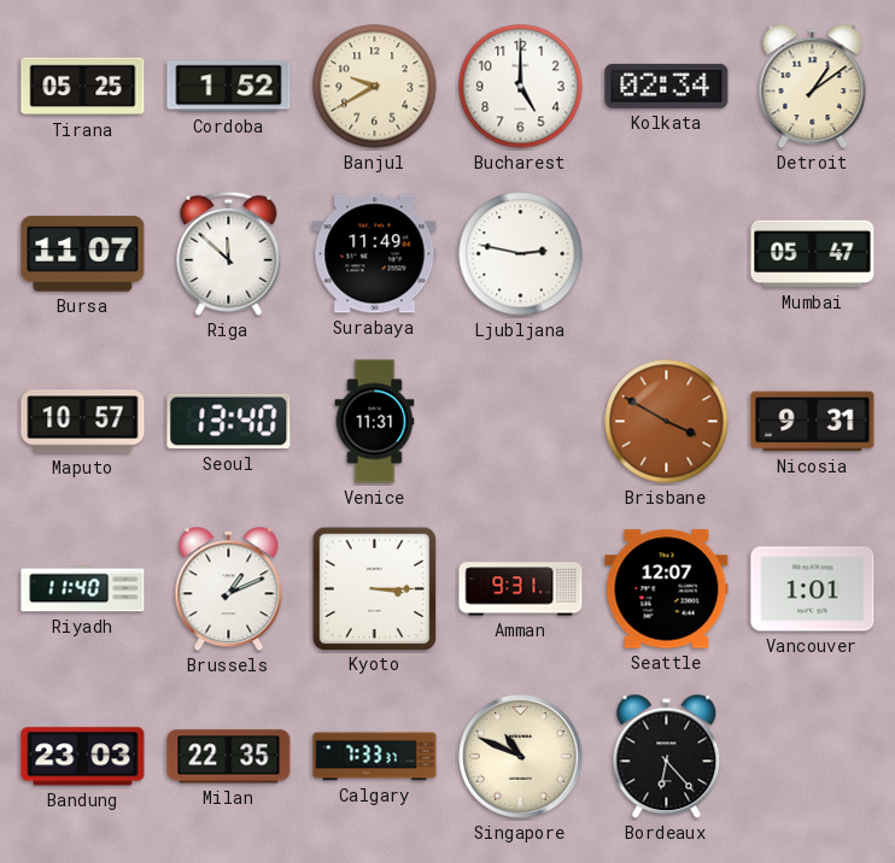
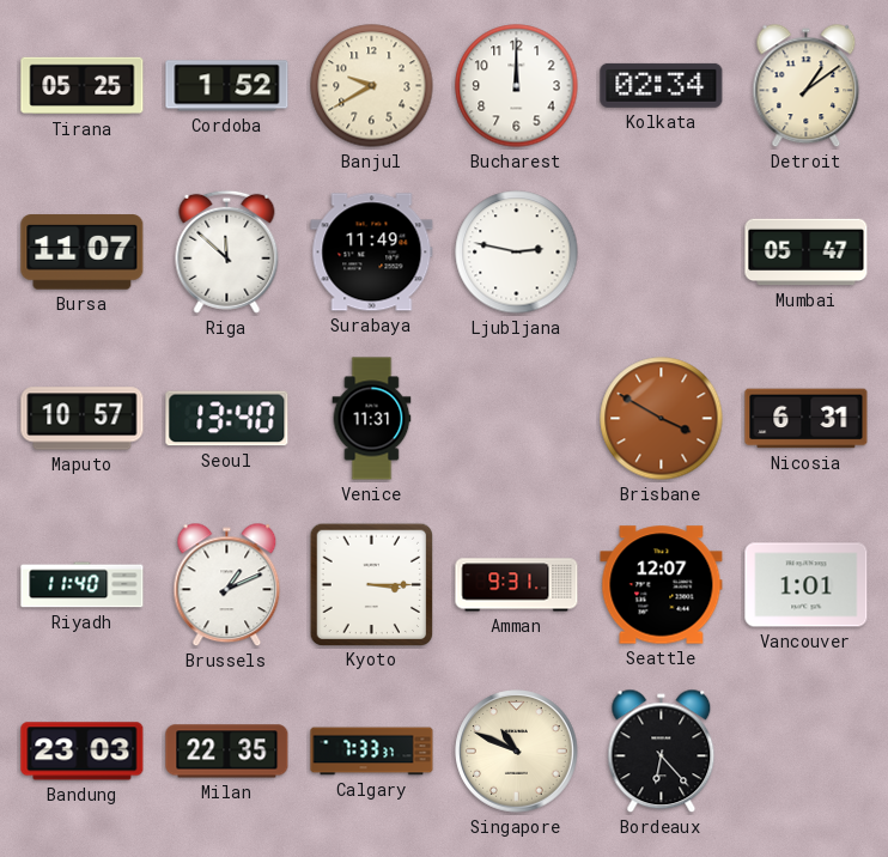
Bucharest: 5:00 -> 12:00 (517, 86)
Nicosia: 9:31 -> 6:31 (807, 419)
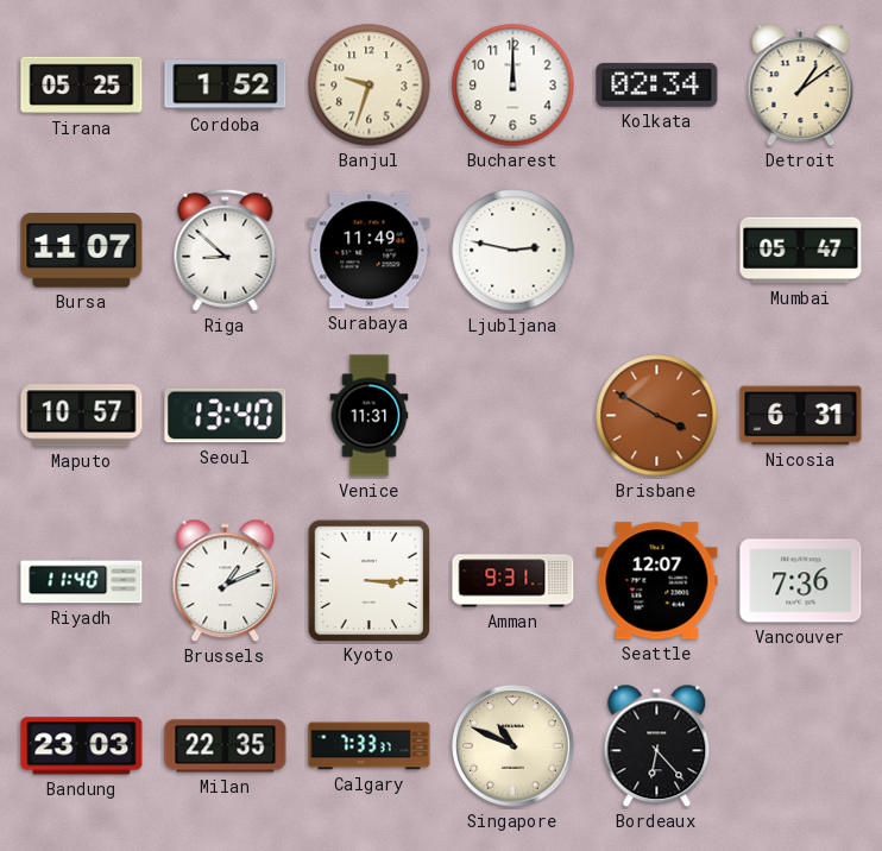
Banjul: 9:40 -> 9:33 (370, 86)
Riga: 11:52 -> 8:52 (226, 250)
Vancouver: 1:01 -> 7:36 (801, 581)
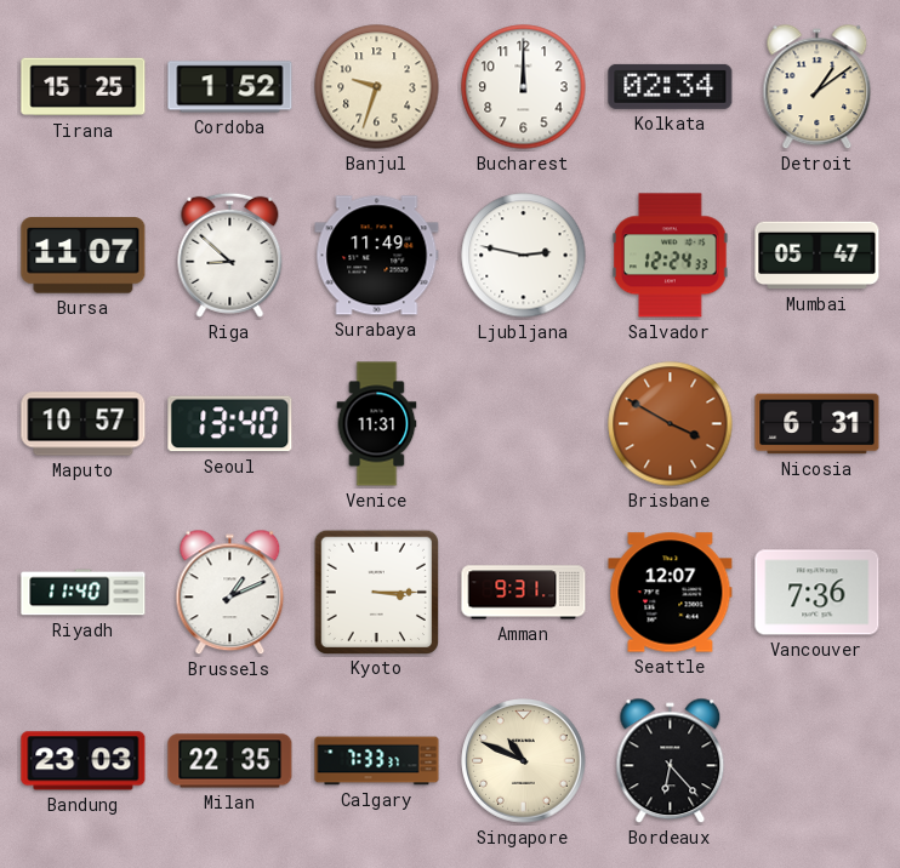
Tirana: 05:25 -> 15:25 (84, 87)
Salvador: none -> 12:24 (671, 256)
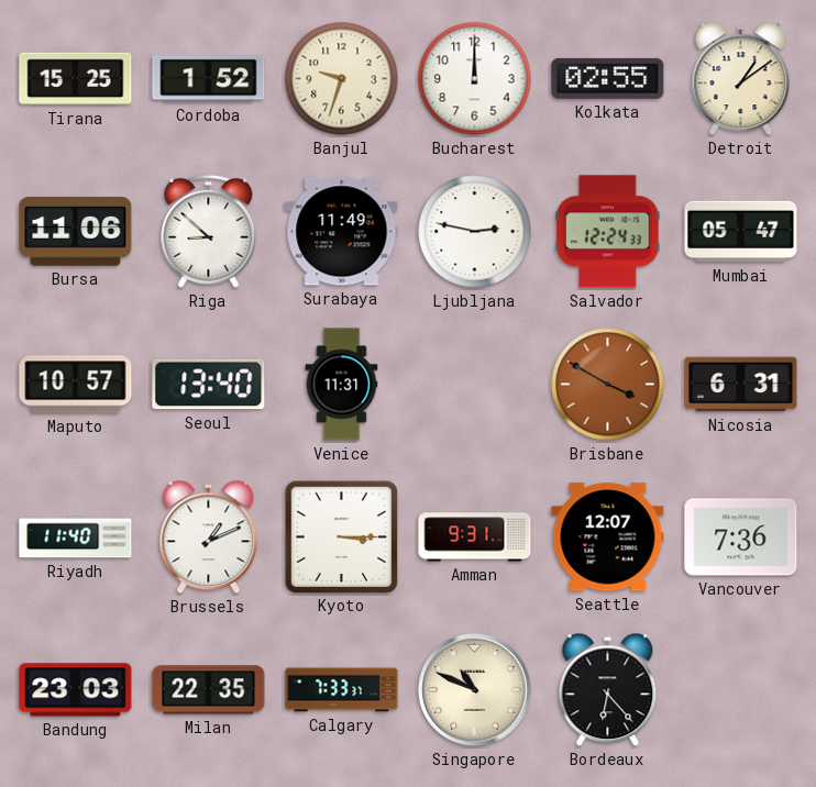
Kolkata: 02:34 -> 02:55 (608, 78)
Bursa: 11:07 -> 11:06 (76, 232)
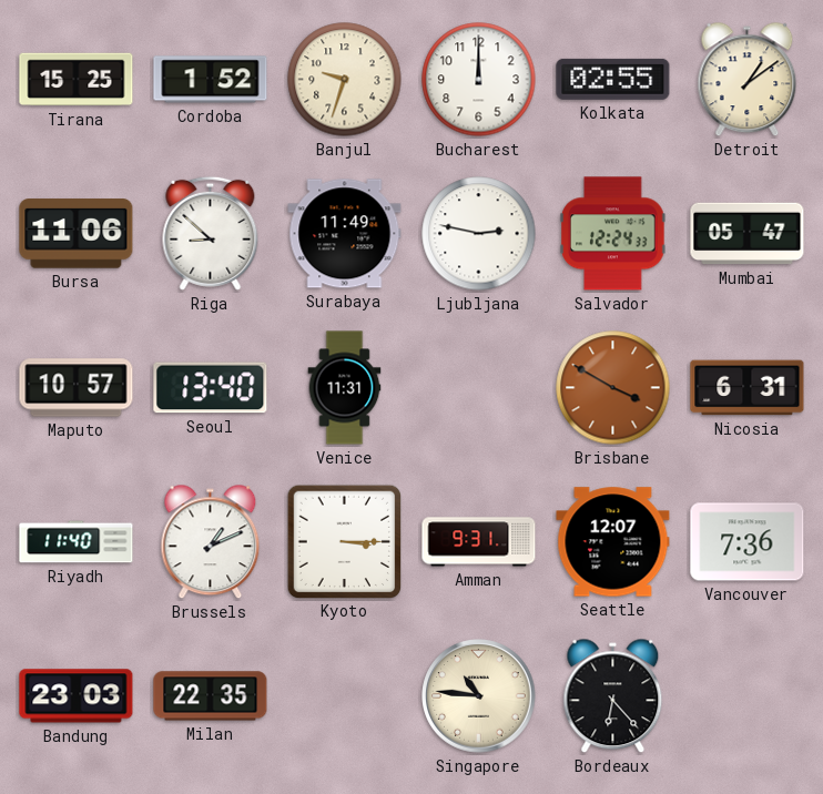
Calgary: 7:33 -> none (342, 690)
Singapore: 10:49 -> 10:46 (479, 696)
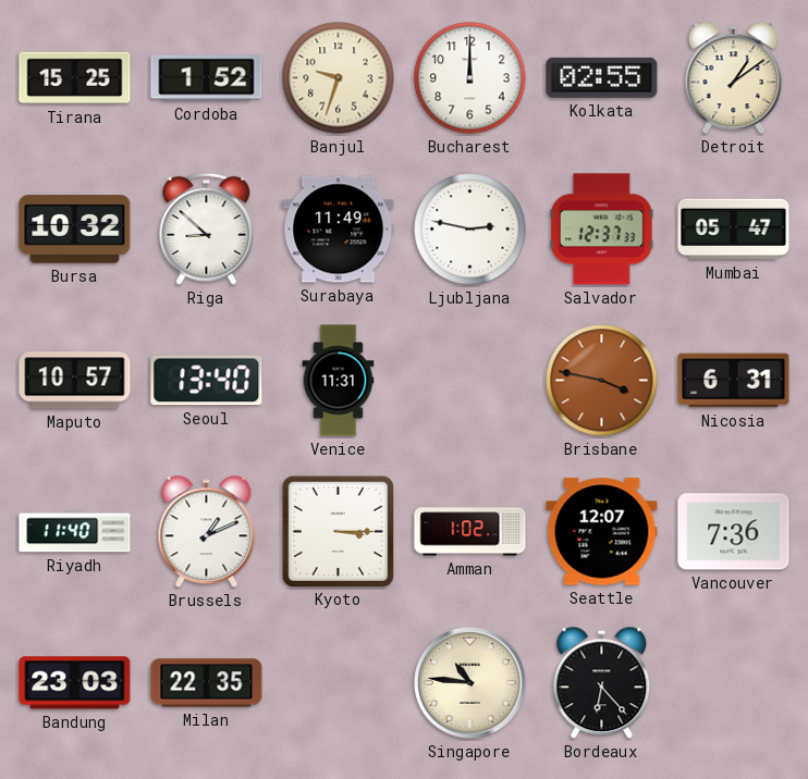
Bursa: 11:06 -> 10:32 (75, 230)
Salvador: 12:24 -> 12:37 (602, 230)
Brisbane: 3:50 -> 3:47 (602, 381)
Amman: 9:31 -> 1:02 (470, 532)
